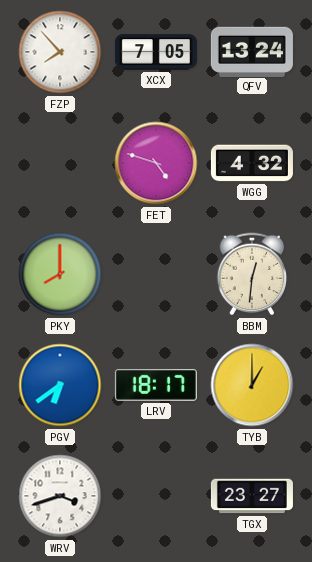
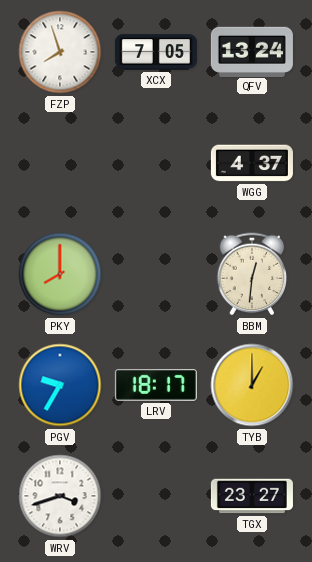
FZP: 7:53 -> 7:57 (60, 52)
FET: 4:48 -> none (156, 163)
WGG: 4:32 -> 4:37 (252, 163)
PGV: 6:39 -> 9:35 (60, 385)
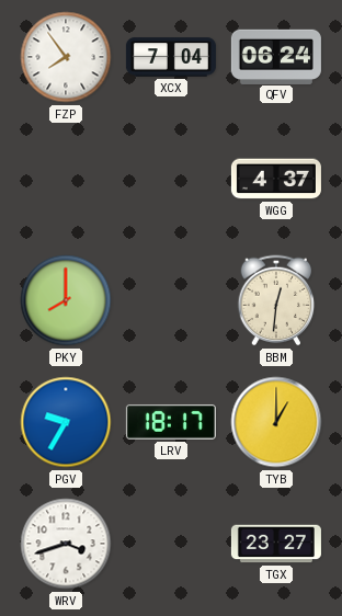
FZP: 7:57 -> 7:54 (66, 57)
XCX: 7:05 -> 7:04 (171, 57)
QFV: 13:24 -> 06:24 (276, 56)
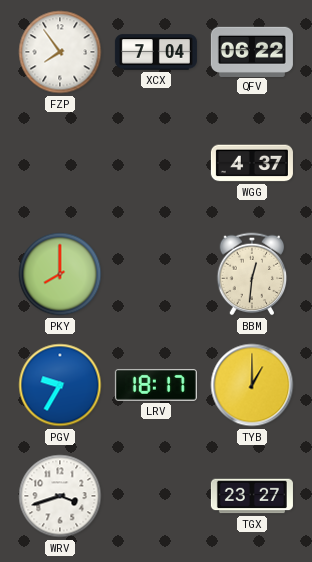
QFV: 06:24 -> 06:22 (252, 51)
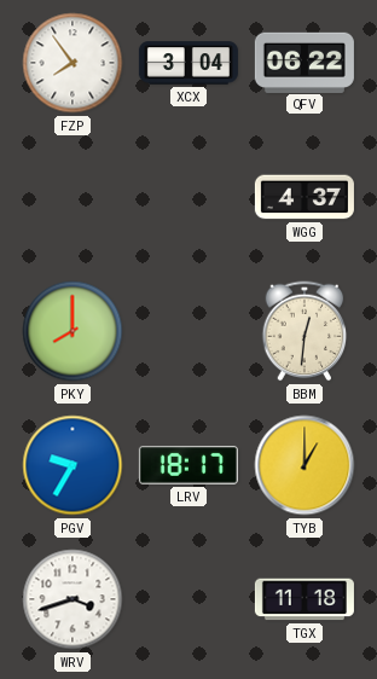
XCX: 7:04 -> 3:04 (188, 63)
TGX: 23:27 -> 11:18 (304, 599)
